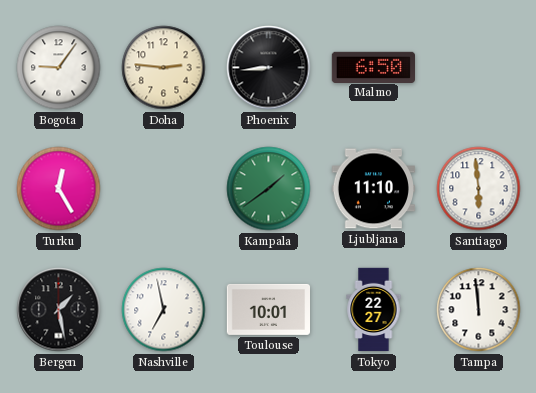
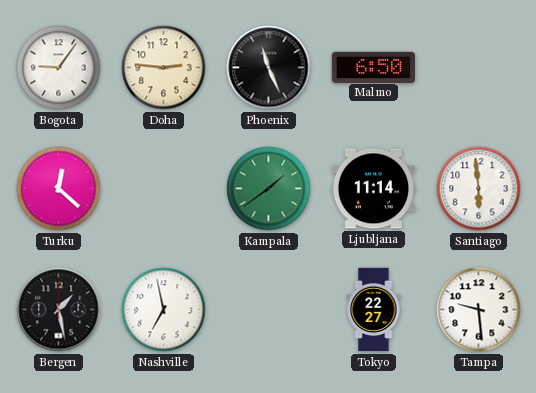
Phoenix: 8:44 -> 11:26 (269, 68)
Turku: 12:25 -> 12:22 (59, 189)
Ljubljana: 11:10 -> 11:14 (373, 189)
Toulouse: 10:01 -> none (269, 309)
Tampa: 11:59 -> 9:29 (479, 310)
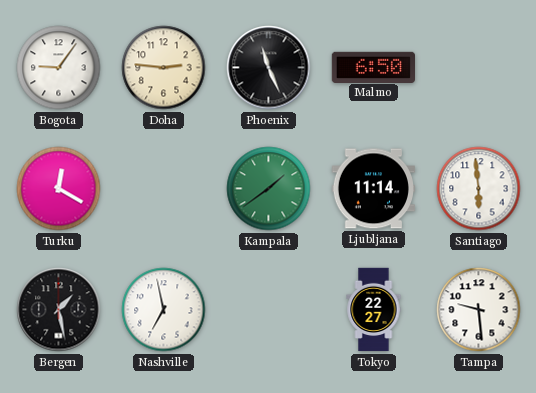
Turku: 12:22 -> 12:20 (59, 189)
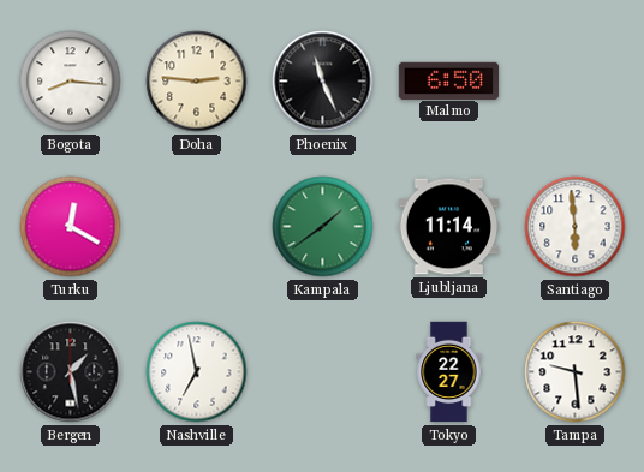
Bogota: 9:06 -> 8:16 (71, 82)
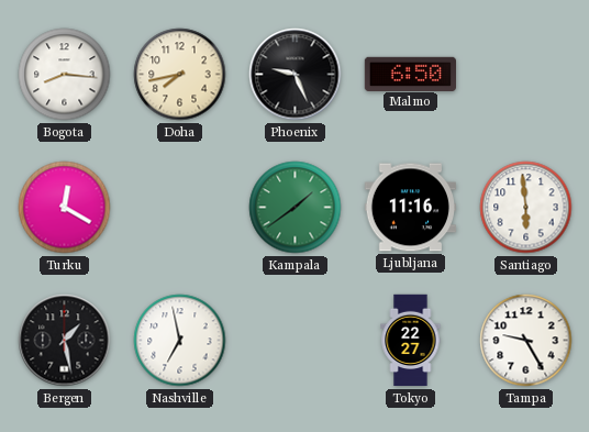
Doha: 2:46 -> 7:43 (180, 75)
Phoenix: 11:26 -> 9:26 (296, 75)
Ljubljana: 11:14 -> 11:16 (410, 208)
Tampa: 9:29 -> 9:25 (526, 341)
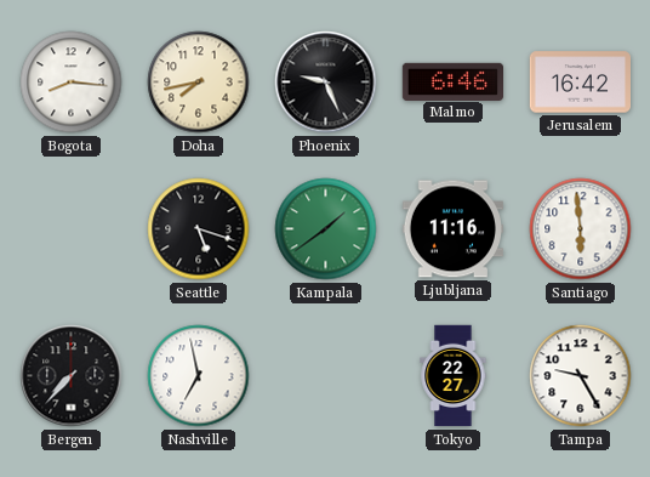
Malmo: 6:50 -> 6:46 (452, 81)
Jerusalem: none -> 16:42 (581, 83)
Turku: 12:20 -> none (65, 208)
Seattle: none -> 5:18 (199, 229)
Bergen: 1:28 -> 7:37 (72, 376)
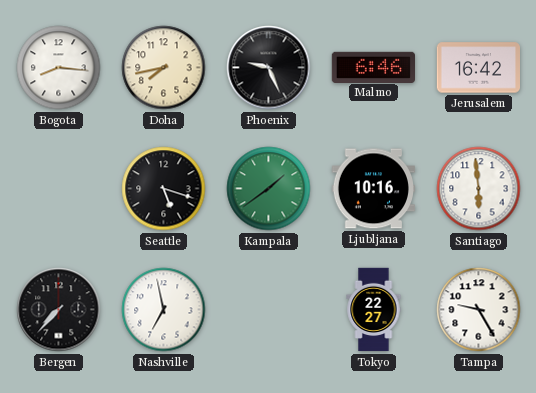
Ljubljana: 11:16 -> 10:16 (373, 189)
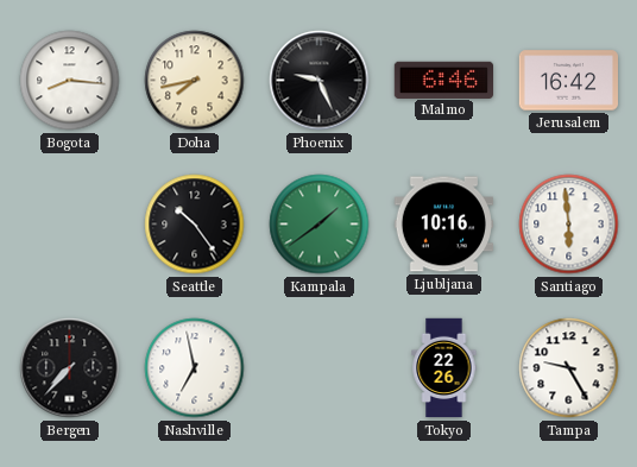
Seattle: 5:18 -> 10:24 (195, 225)
Tokyo: 22:27 -> 22:26 (444, 368)
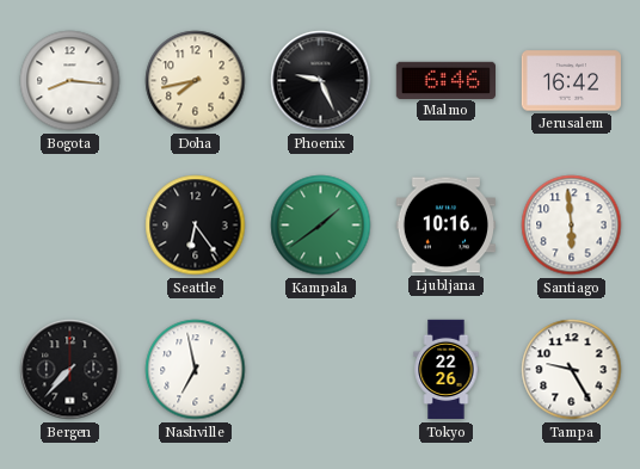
Seattle: 10:24 -> 6:24 (196, 226)
